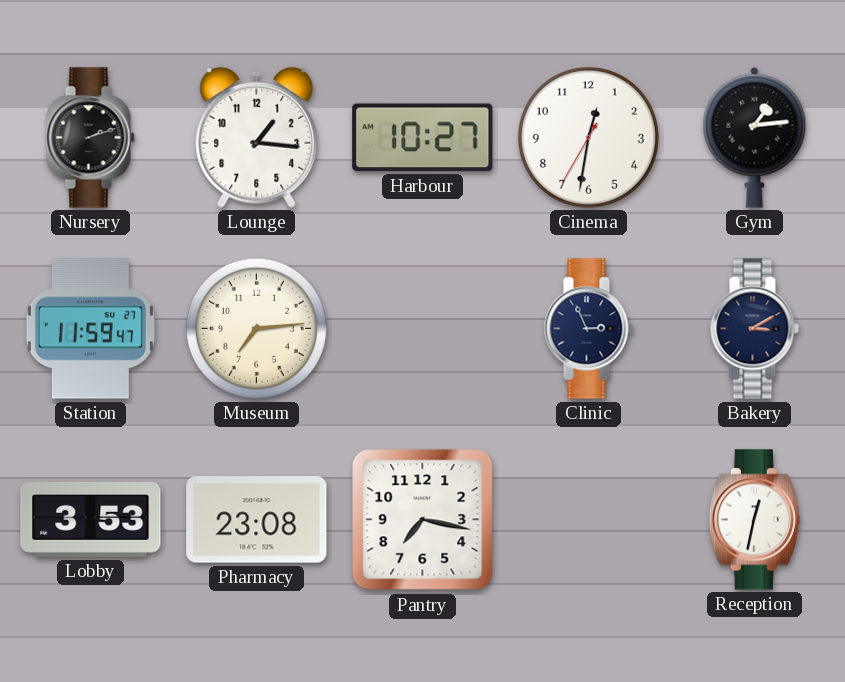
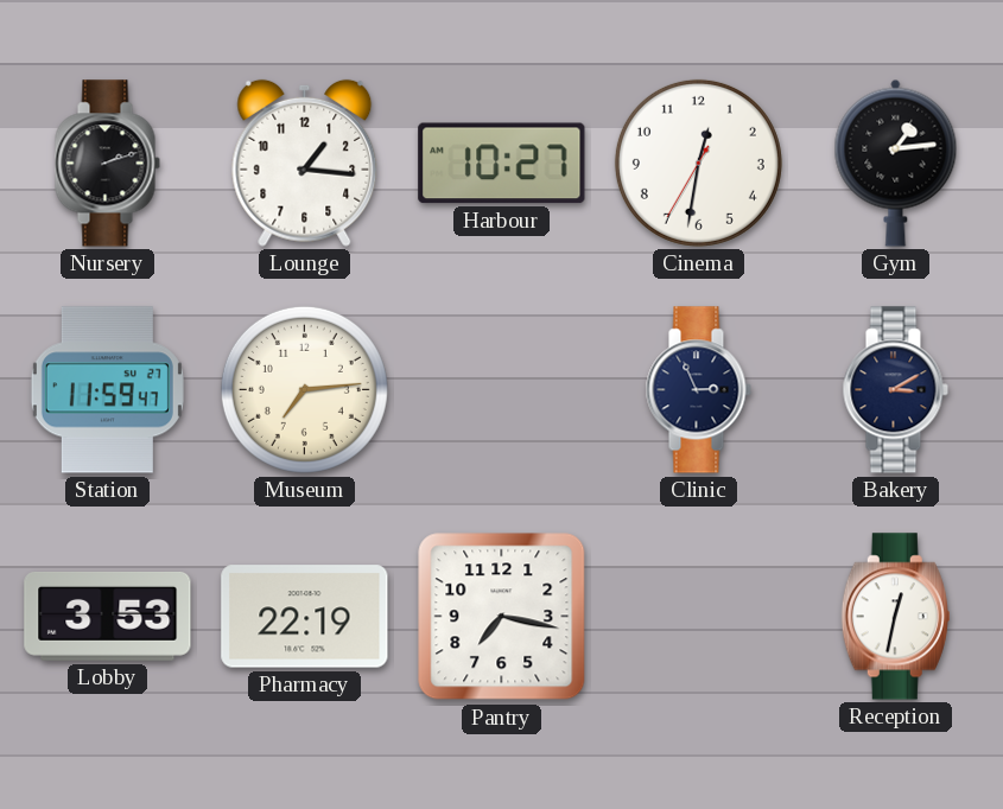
Pharmacy: 23:08 -> 22:19 (305, 617)
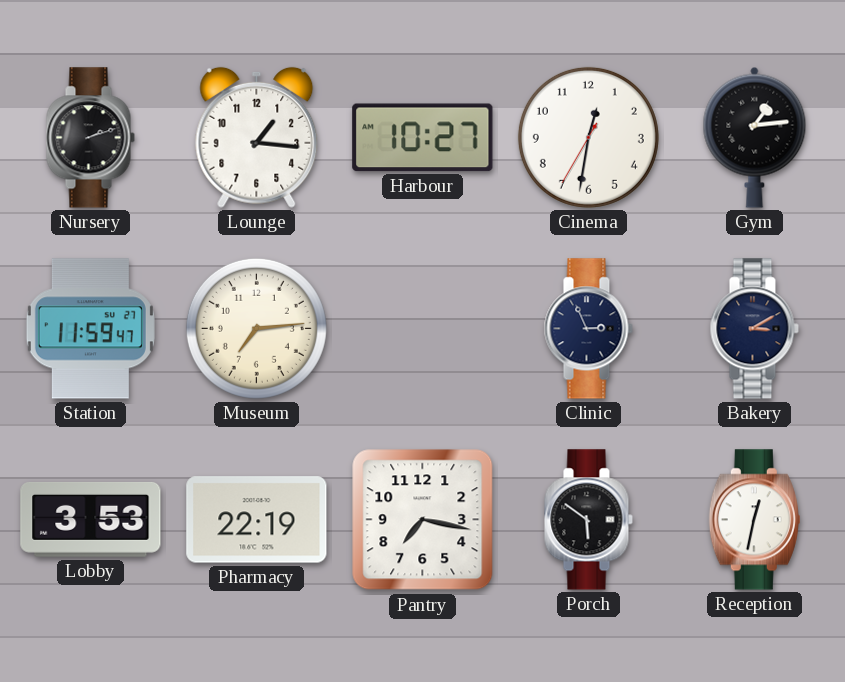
Porch: none -> 5:51 (588, 520)
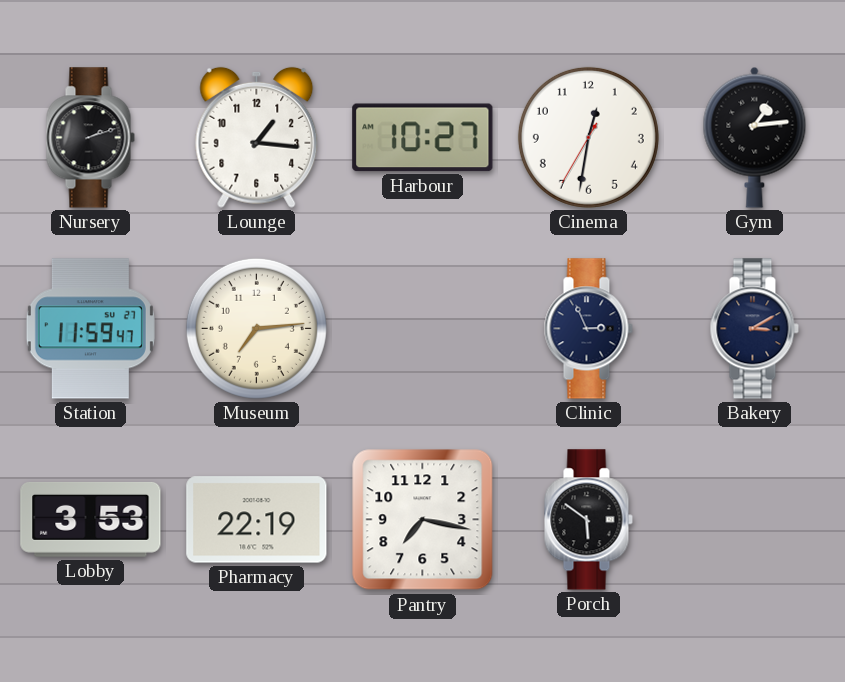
Reception: 12:32 -> none (754, 520)
